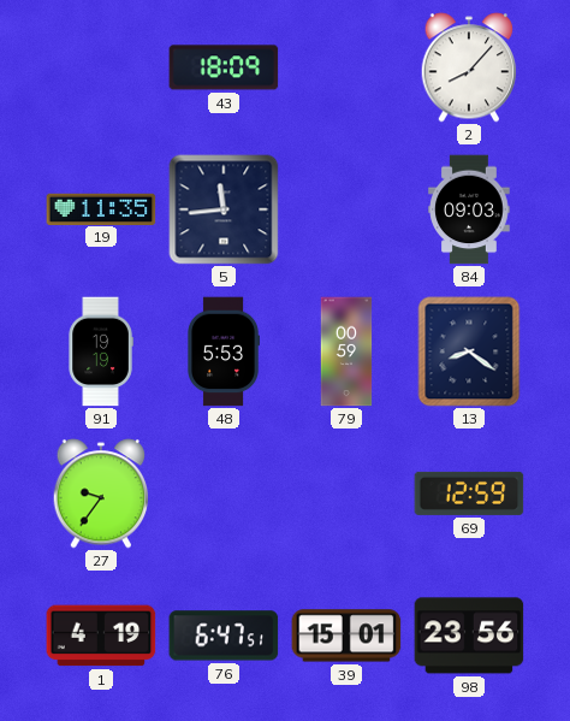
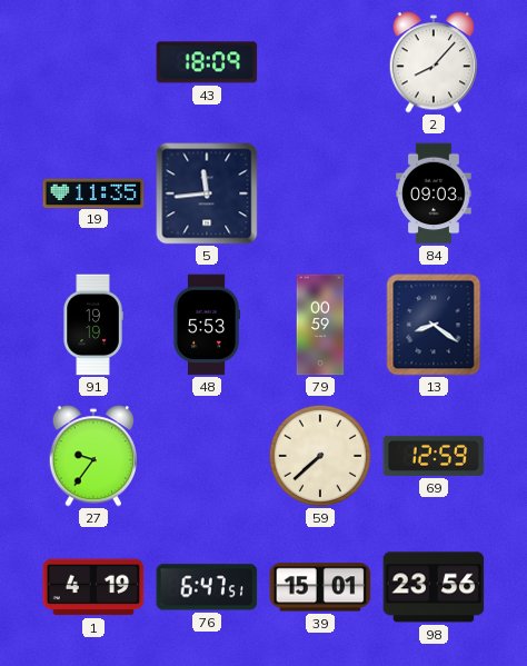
59: none -> 7:38 (320, 456)
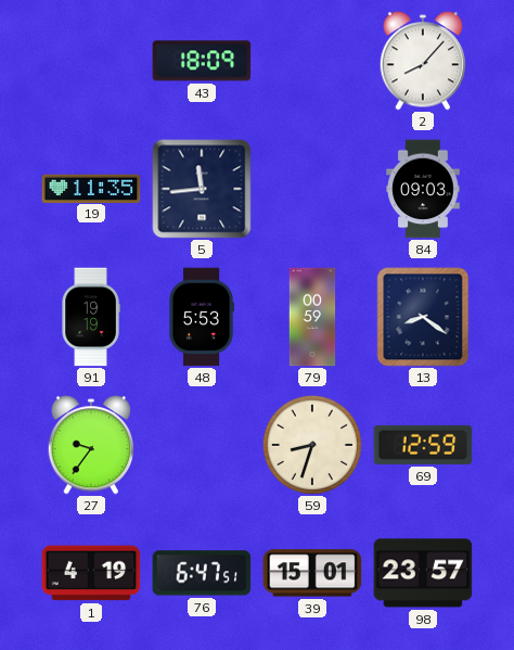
59: 7:38 -> 8:33 (312, 445)
98: 23:56 -> 23:57 (423, 573)
